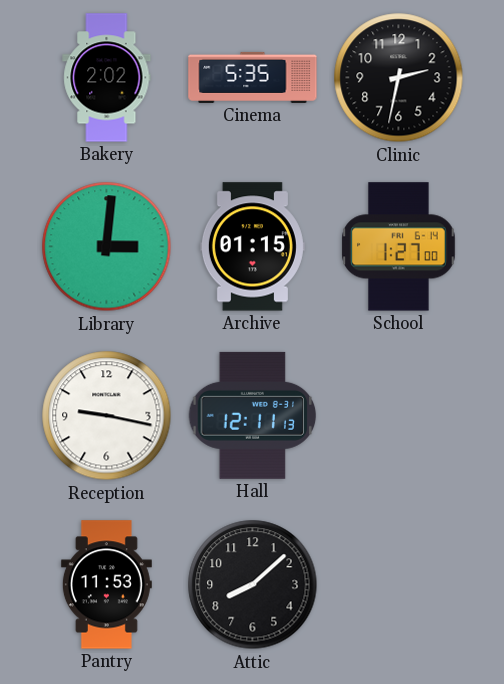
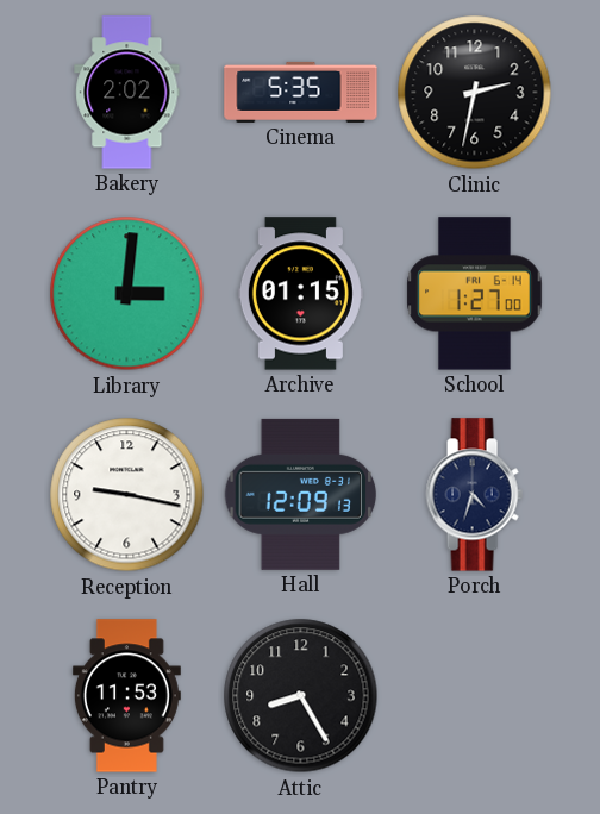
Hall: 12:11 -> 12:09 (301, 494)
Porch: none -> 4:33 (474, 495)
Attic: 8:08 -> 8:25 (301, 696)
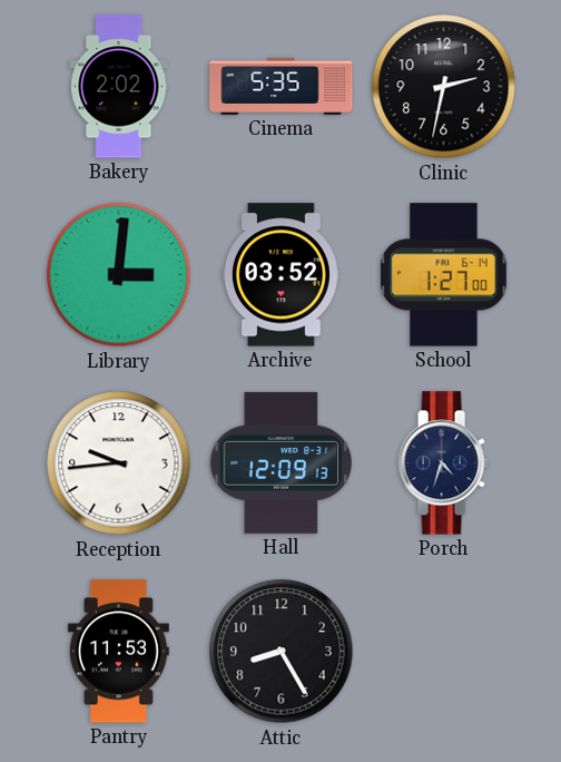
Archive: 01:15 -> 03:52 (280, 275)
Reception: 9:17 -> 9:44 (119, 463)
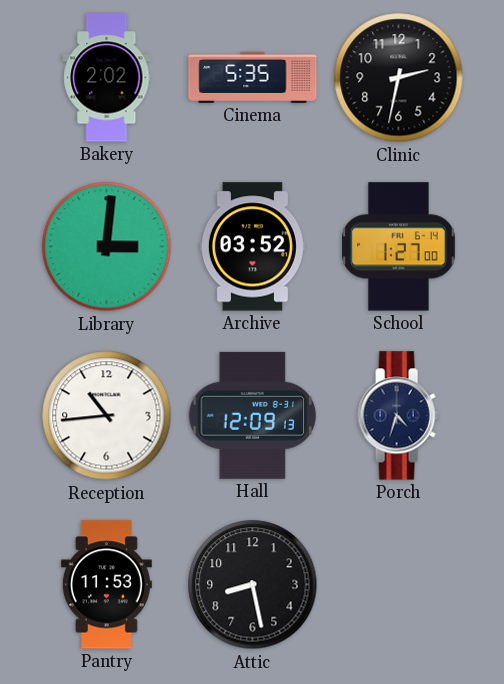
Reception: 9:44 -> 10:44 (107, 416)
Attic: 8:25 -> 8:28 (253, 585)
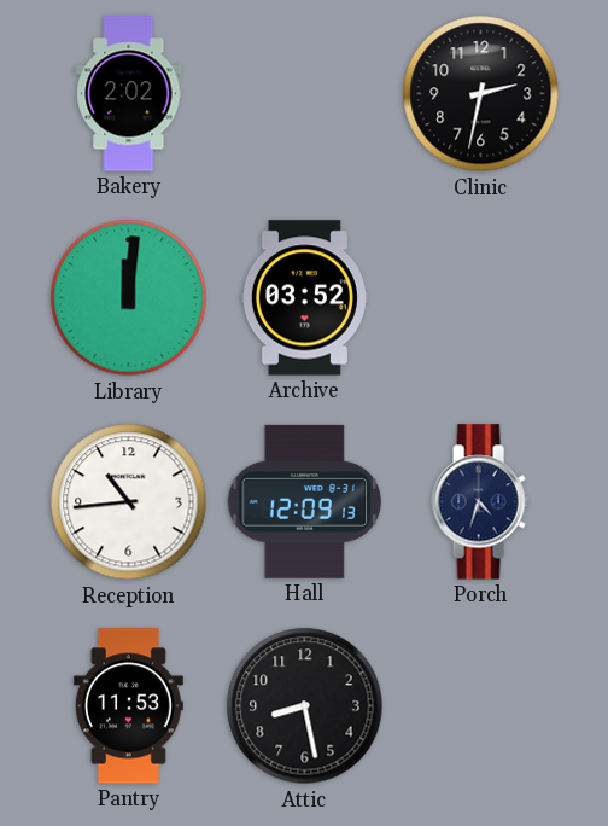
Cinema: 5:35 -> none (253, 77)
Library: 3:01 -> 12:01 (129, 298)
School: 1:27 -> none (399, 247)
